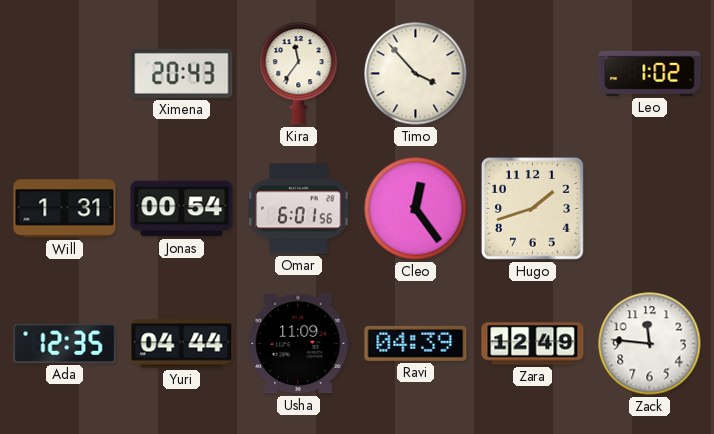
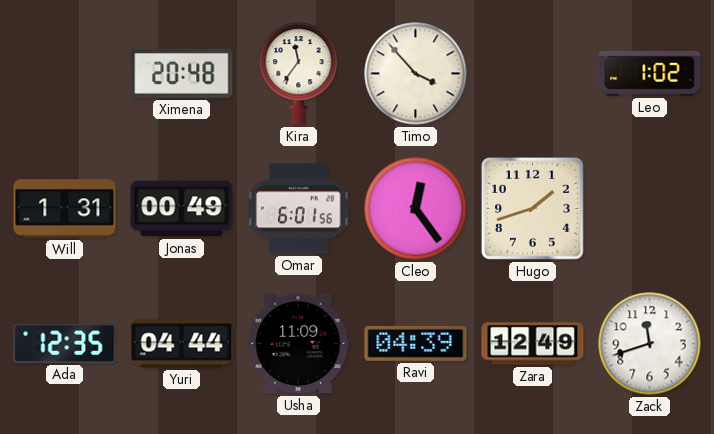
Ximena: 20:43 -> 20:48 (182, 73)
Jonas: 00:54 -> 00:49 (182, 209)
Zack: 11:46 -> 11:42 (650, 344)
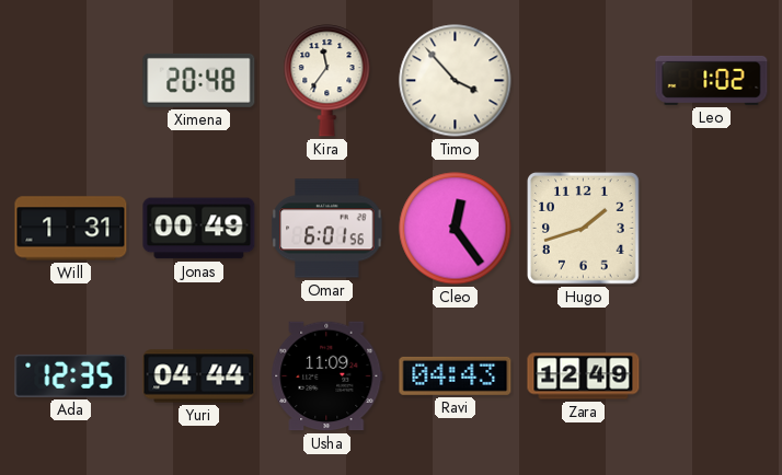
Ravi: 04:39 -> 04:43 (456, 375)
Zack: 11:42 -> none (650, 344)
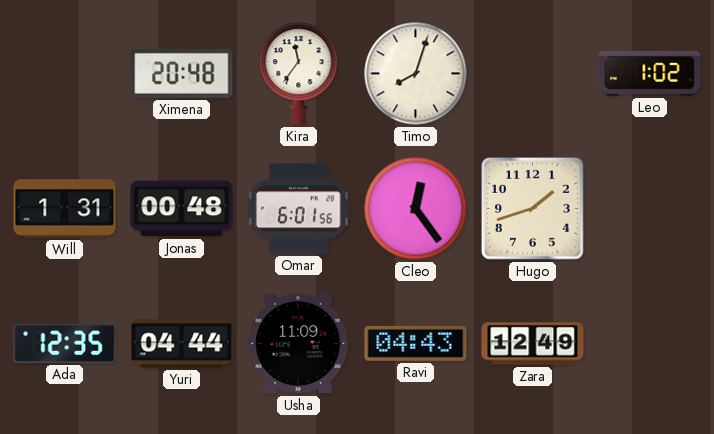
Timo: 3:53 -> 8:03 (416, 74)
Jonas: 00:49 -> 00:48 (182, 209)
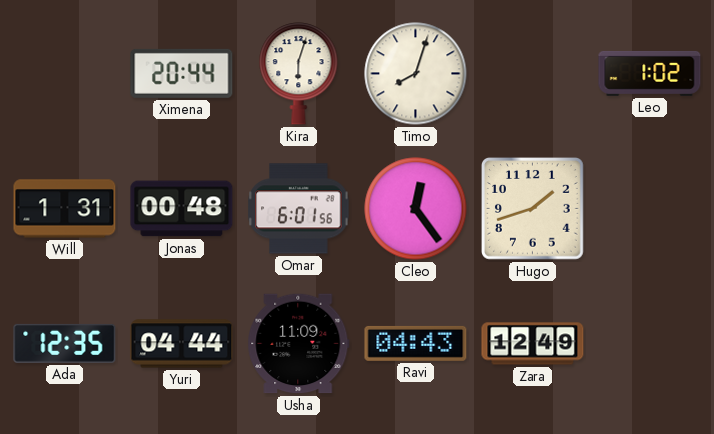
Ximena: 20:48 -> 20:44 (182, 73)
Kira: 11:36 -> 6:03 (299, 74)
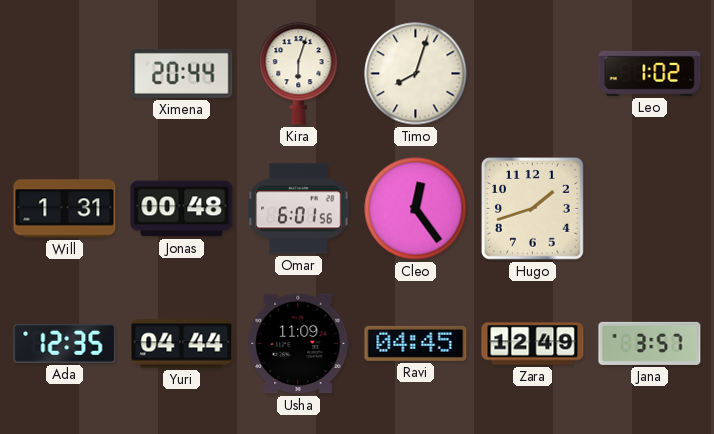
Ravi: 04:43 -> 04:45 (416, 343)
Jana: none -> 3:57 (650, 343)
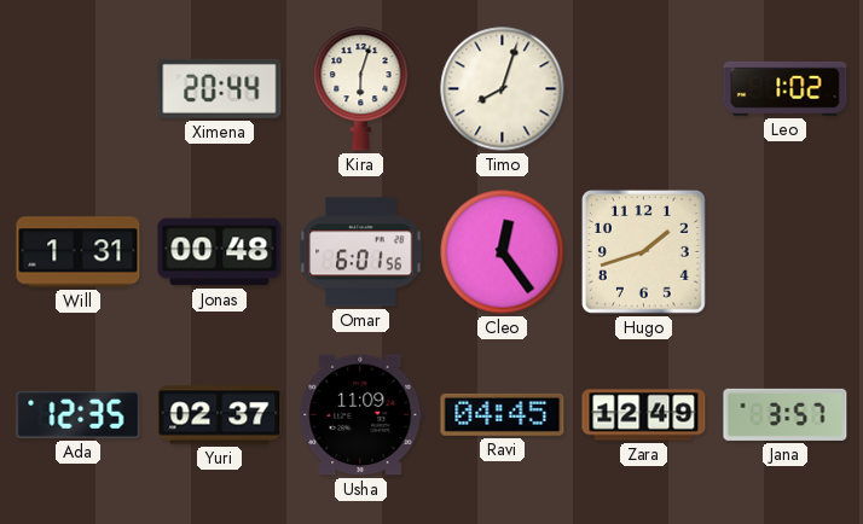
Yuri: 04:44 -> 02:37 (220, 415)
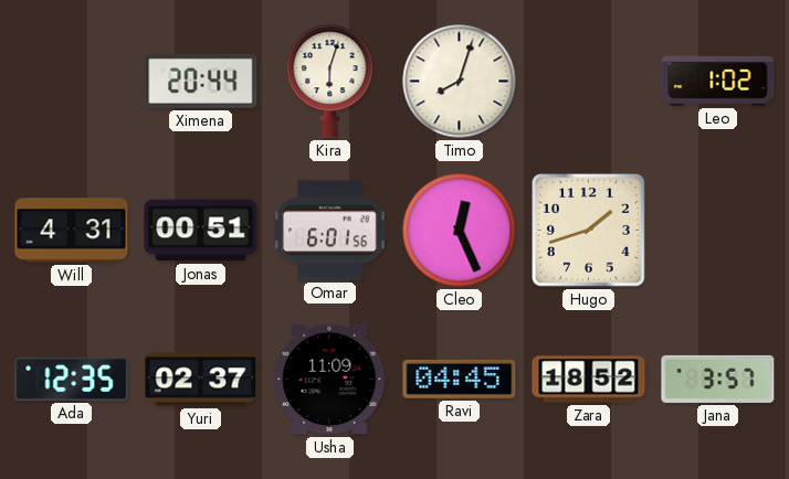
Will: 1:31 -> 4:31 (72, 231)
Jonas: 00:48 -> 00:51 (201, 231)
Cleo: 12:24 -> 12:26 (460, 231)
Zara: 12:49 -> 18:52 (589, 380)
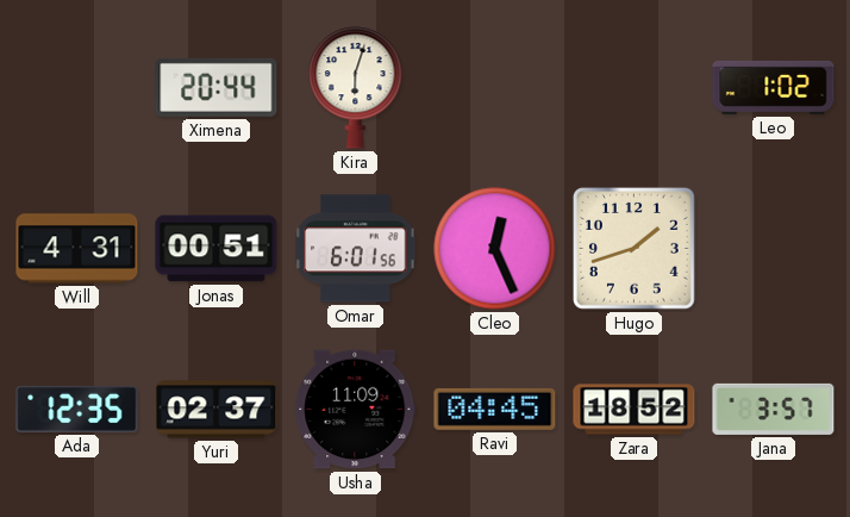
Timo: 8:03 -> none (460, 82)
